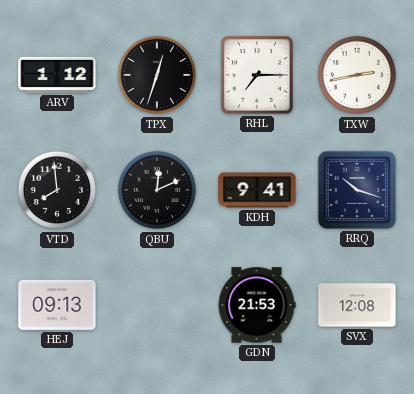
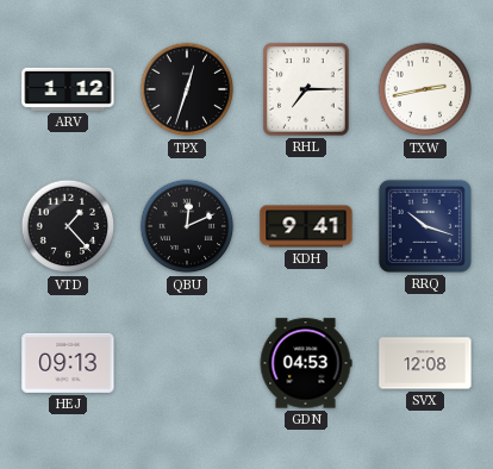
VTD: 7:59 -> 1:23 (68, 226)
GDN: 21:53 -> 04:53 (306, 363)
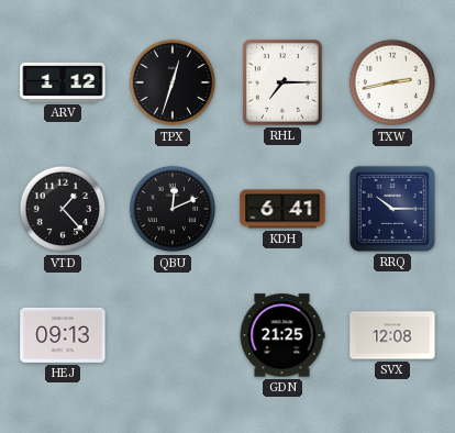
KDH: 9:41 -> 6:41 (282, 209)
RRQ: 10:18 -> 10:15 (392, 209)
GDN: 04:53 -> 21:25 (282, 335)
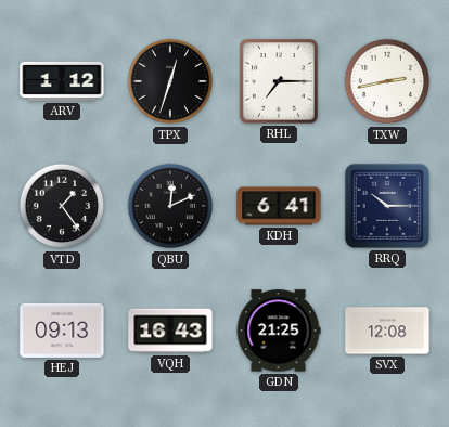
VTD: 1:23 -> 1:24 (62, 206)
VQH: none -> 16:43 (170, 331)
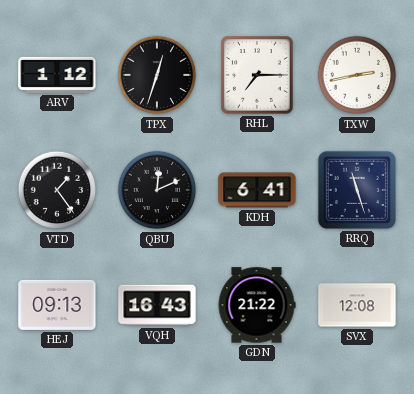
RRQ: 10:15 -> 11:27 (357, 190)
GDN: 21:25 -> 21:22 (257, 305)
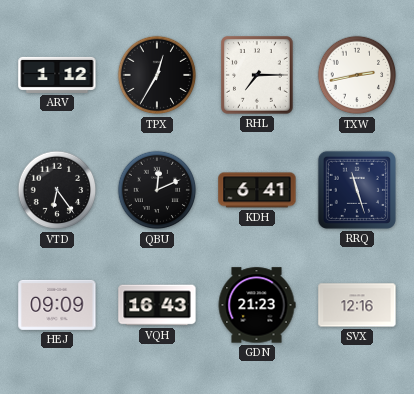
TPX: 12:33 -> 12:35 (157, 75)
VTD: 1:24 -> 6:24 (57, 190)
HEJ: 09:13 -> 09:09 (57, 305)
GDN: 21:22 -> 21:23 (257, 305)
SVX: 12:08 -> 12:16 (357, 305)
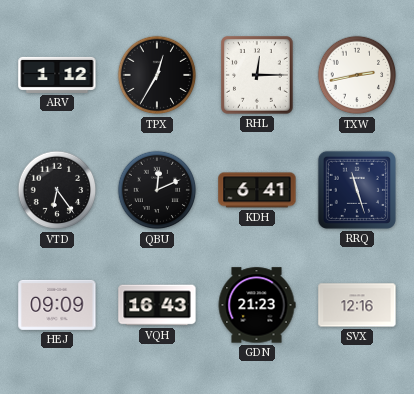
RHL: 7:15 -> 12:15 (258, 76)
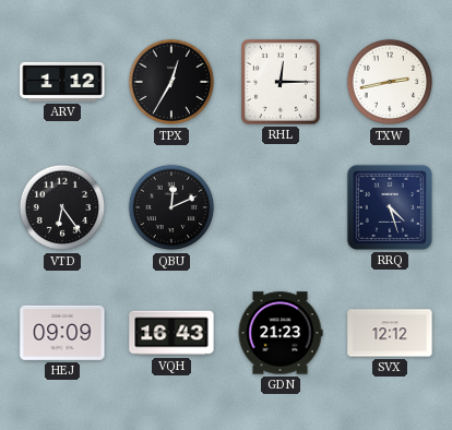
KDH: 6:41 -> none (257, 190)
RRQ: 11:27 -> 4:27 (390, 207)
SVX: 12:16 -> 12:12 (390, 333)
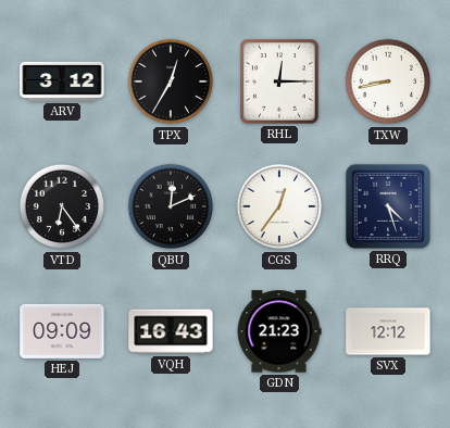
ARV: 1:12 -> 3:12 (62, 81)
TXW: 2:43 -> 8:43 (388, 81)
CGS: none -> 12:36 (279, 206)
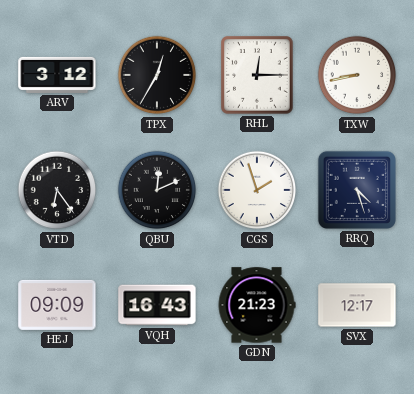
CGS: 12:36 -> 1:57 (257, 190)
SVX: 12:12 -> 12:17 (357, 305)
